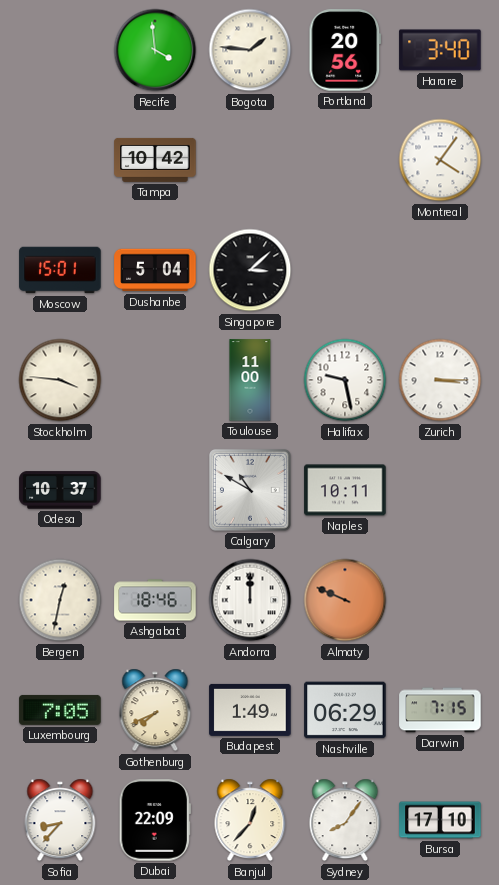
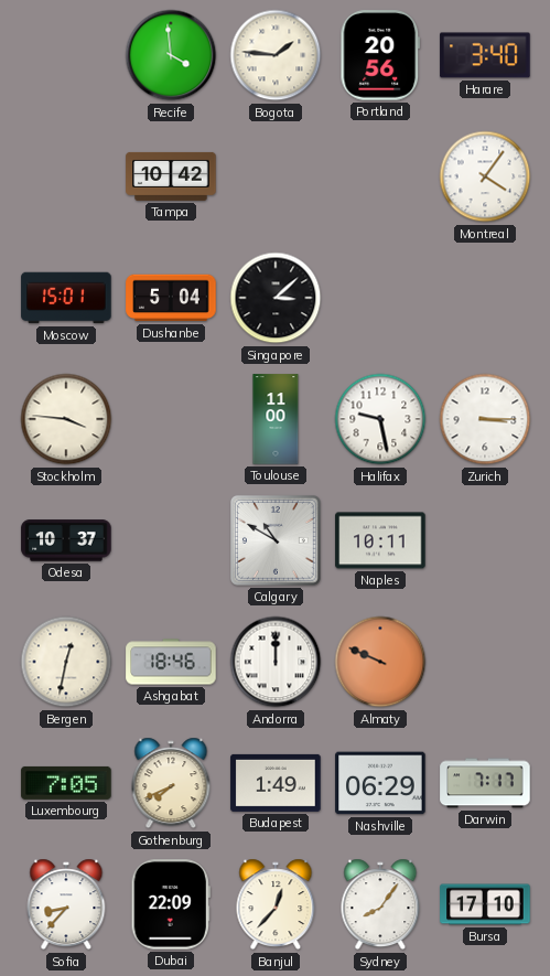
Darwin: 7:15 -> 7:17 (485, 783)
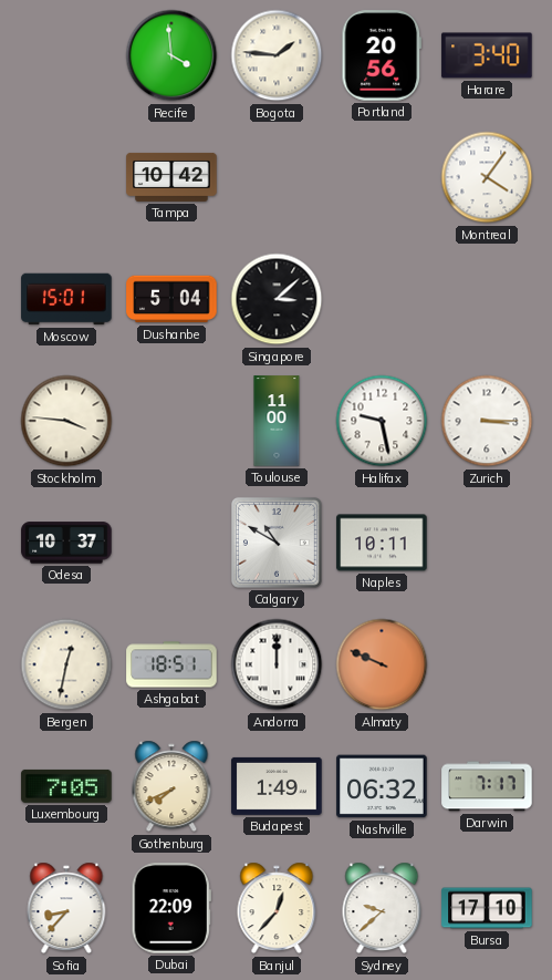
Ashgabat: 18:46 -> 18:51 (171, 664)
Nashville: 06:29 -> 06:32 (382, 786)
Sydney: 8:06 -> 9:38 (382, 908)
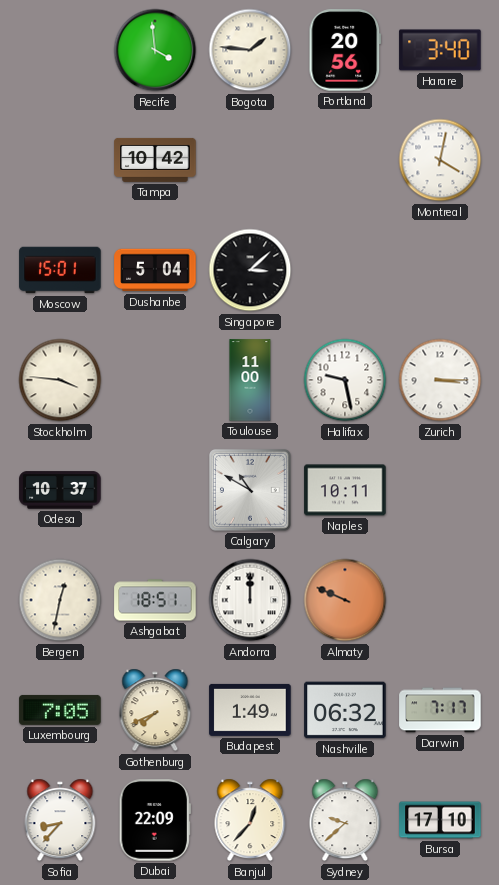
Montreal: 4:06 -> 4:02 (440, 160)
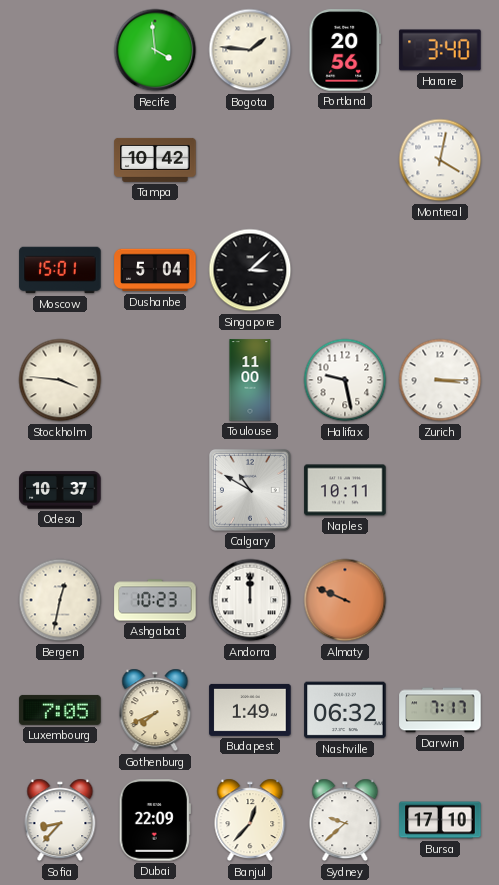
Ashgabat: 18:51 -> 10:23 (155, 600)
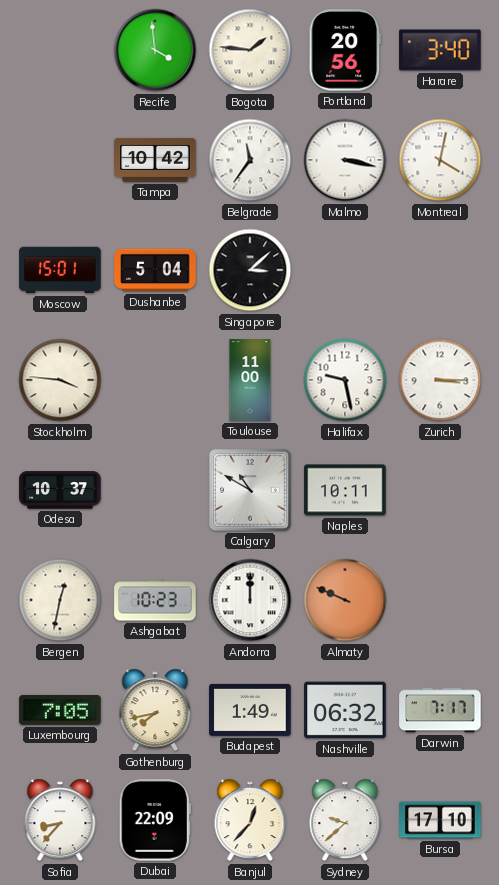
Belgrade: none -> 11:36 (250, 160)
Malmo: none -> 3:17 (345, 160)
Gothenburg: 7:41 -> 7:43 (155, 710)
